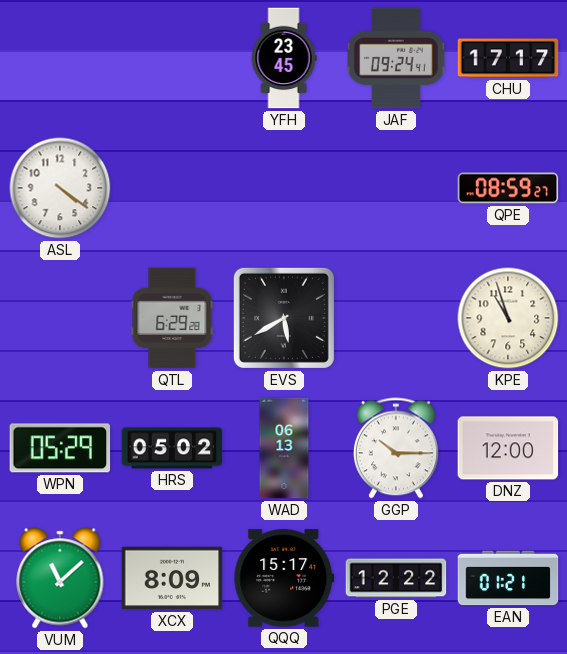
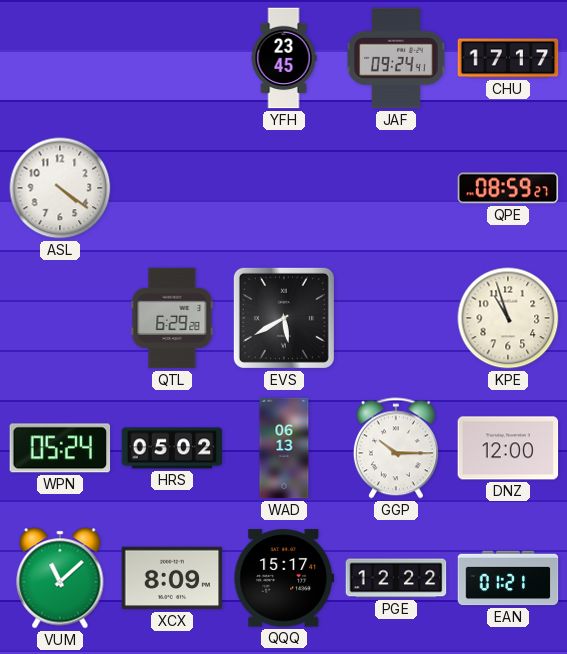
WPN: 05:29 -> 05:24 (60, 448)
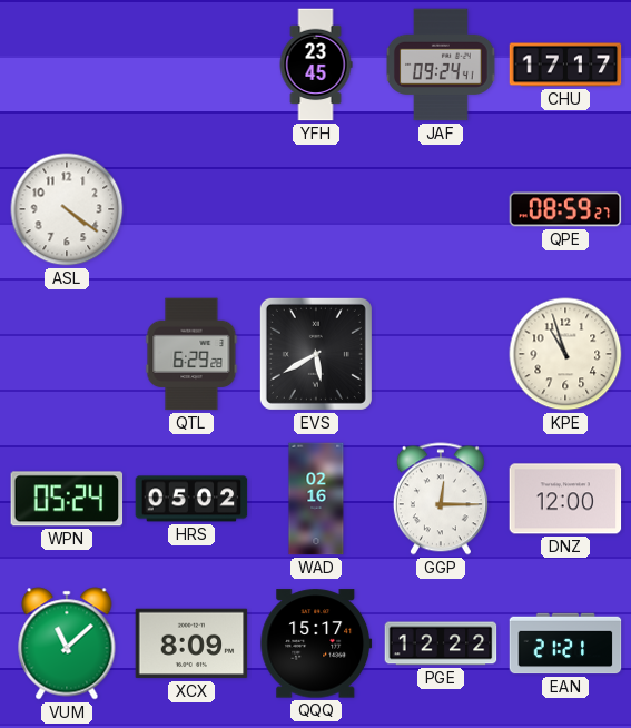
WAD: 06:13 -> 02:16 (316, 499)
GGP: 10:15 -> 12:15 (441, 499)
EAN: 01:21 -> 21:21 (565, 643)
